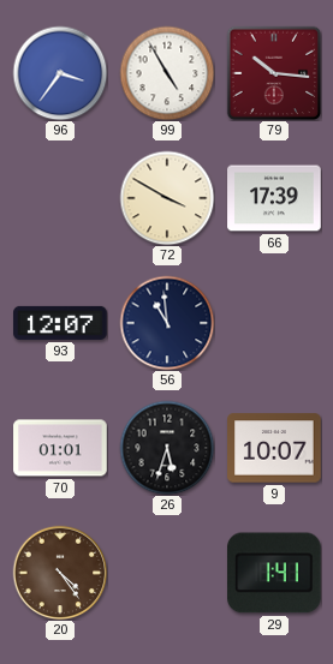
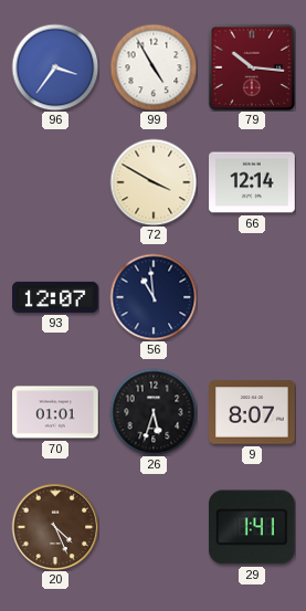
66: 17:39 -> 12:14 (252, 182)
9: 10:07 -> 8:07 (252, 412)
20: 4:24 -> 4:26 (55, 527)
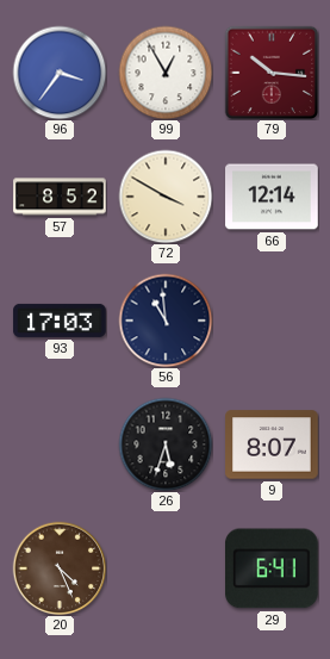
99: 4:55 -> 12:55 (166, 73)
57: none -> 8:52 (60, 197)
93: 12:07 -> 17:03 (60, 321)
70: 01:01 -> none (55, 412)
29: 1:41 -> 6:41 (273, 568)
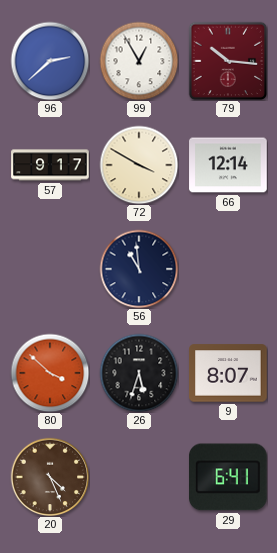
96: 3:36 -> 2:38 (50, 61)
57: 8:52 -> 9:17 (50, 165)
93: 17:03 -> none (60, 321)
80: none -> 3:52 (50, 373)
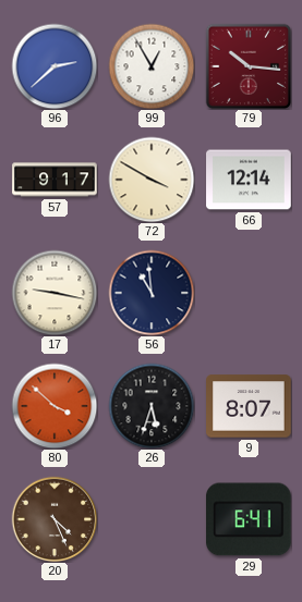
17: none -> 9:17 (55, 293)
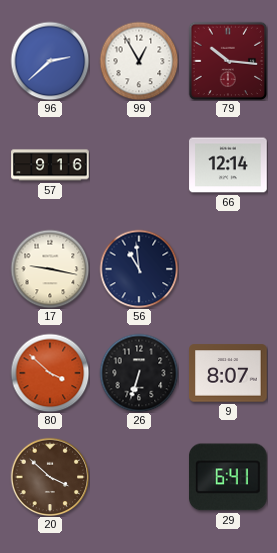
57: 9:17 -> 9:16 (50, 165)
72: 3:50 -> none (152, 180)
26: 5:33 -> 6:33 (139, 373)
20: 4:26 -> 3:52 (50, 477)
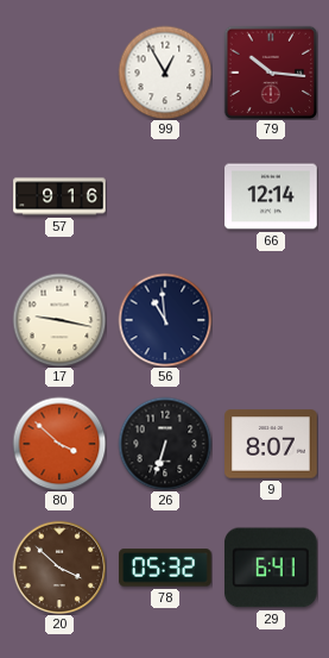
96: 2:38 -> none (50, 61)
78: none -> 05:32 (165, 568)
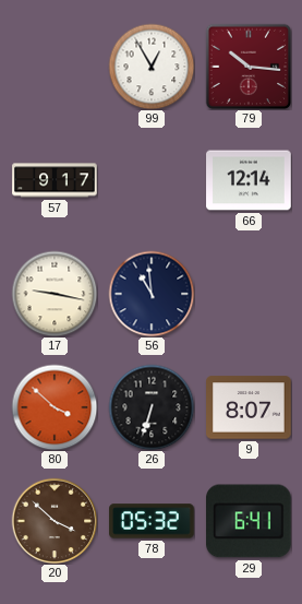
57: 9:16 -> 9:17 (55, 180)
